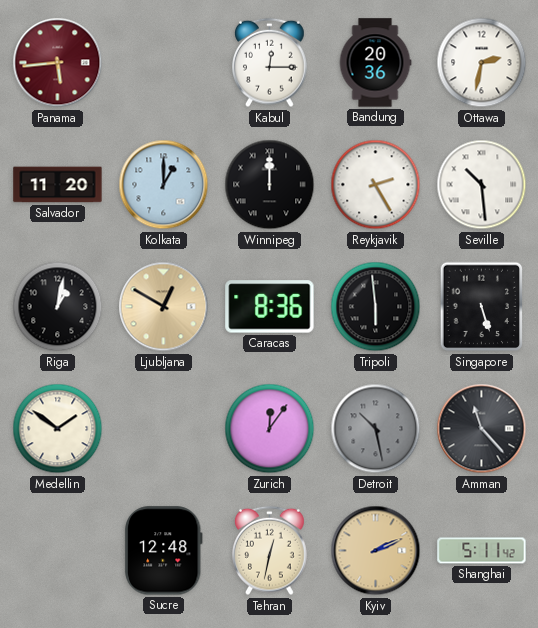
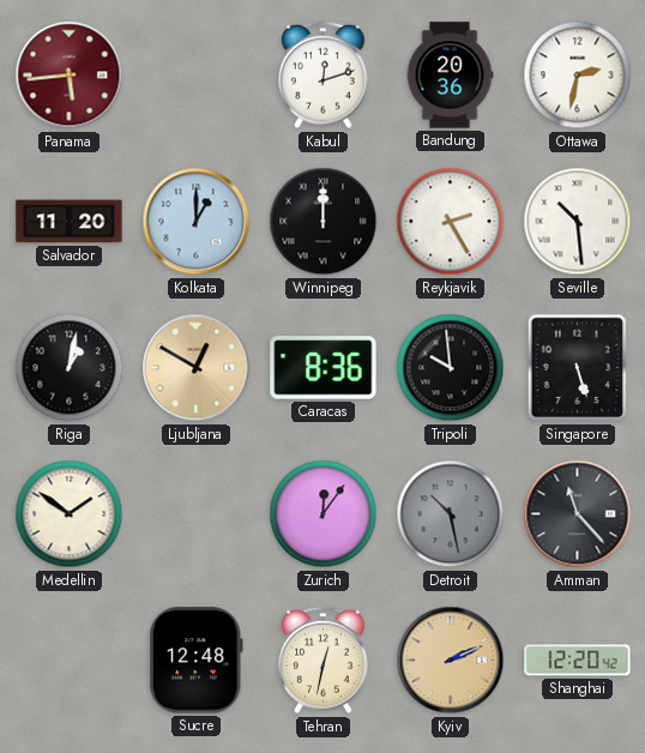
Kabul: 12:15 -> 12:12 (324, 76)
Tripoli: 5:59 -> 9:59 (451, 368)
Shanghai: 5:11 -> 12:20 (578, 661)
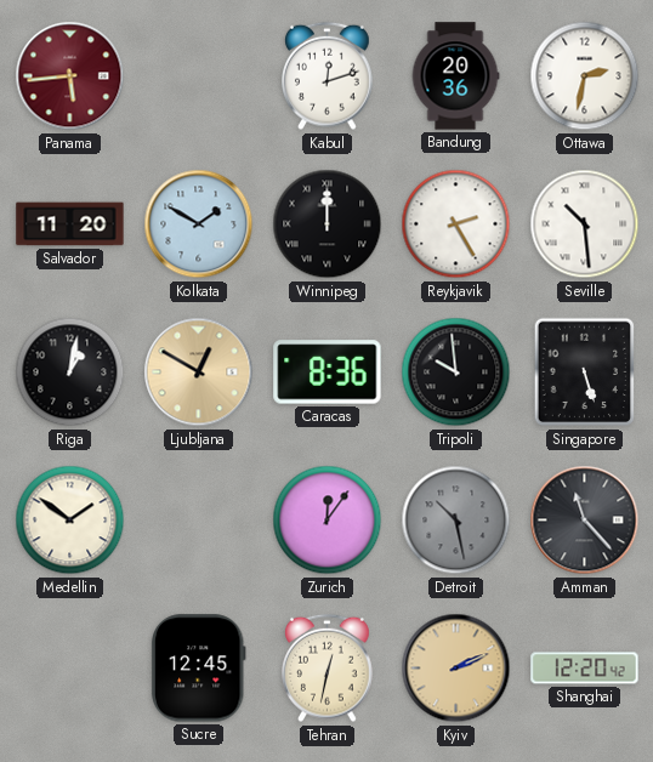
Kolkata: 1:00 -> 1:50 (199, 224)
Sucre: 12:48 -> 12:45 (198, 669)
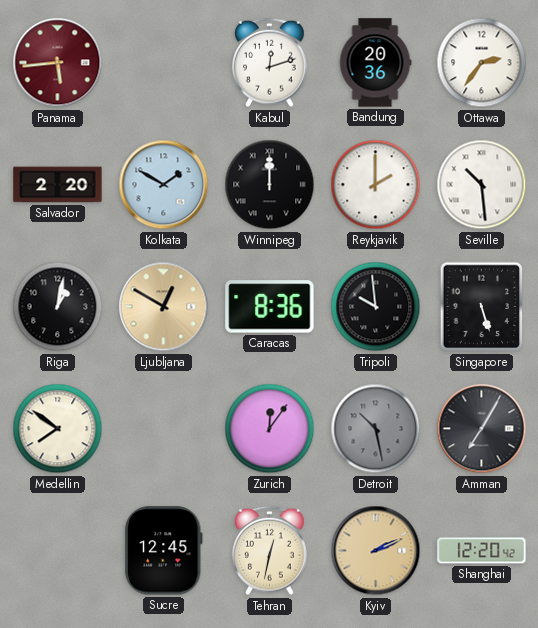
Ottawa: 2:32 -> 2:36 (482, 63)
Salvador: 11:20 -> 2:20 (58, 185)
Reykjavik: 2:25 -> 2:00 (376, 185)
Medellin: 1:51 -> 7:51 (58, 429)
Amman: 11:23 -> 7:05 (482, 429)
